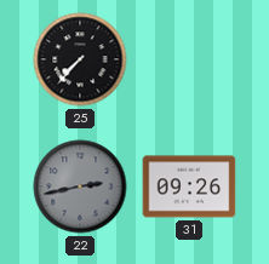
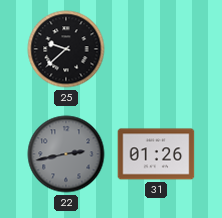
25: 7:37 -> 9:38 (66, 49)
31: 09:26 -> 01:26 (156, 154)
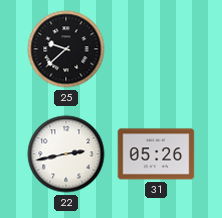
22 dial: grey -> white (66, 154)
31: 01:26 -> 05:26 (156, 154)
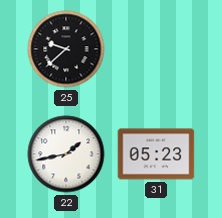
22: 2:43 -> 1:43 (66, 154)
31: 05:26 -> 05:23 (156, 154)
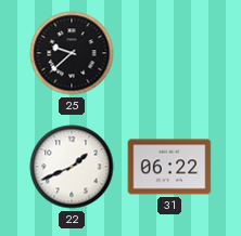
22: 1:43 -> 1:41 (72, 167)
31: 05:23 -> 06:22 (169, 167)
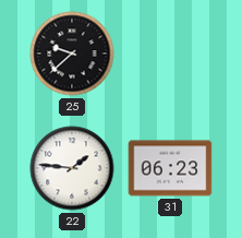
22: 1:41 -> 1:46 (72, 168)
31: 06:22 -> 06:23 (170, 168)
